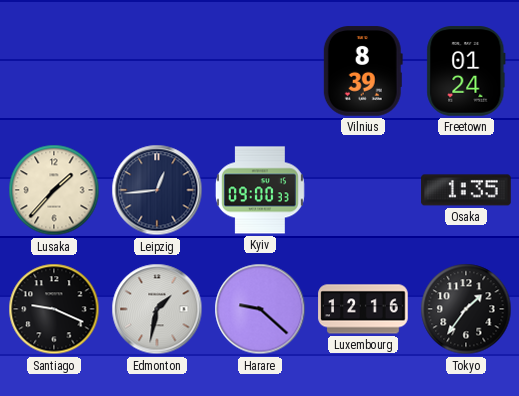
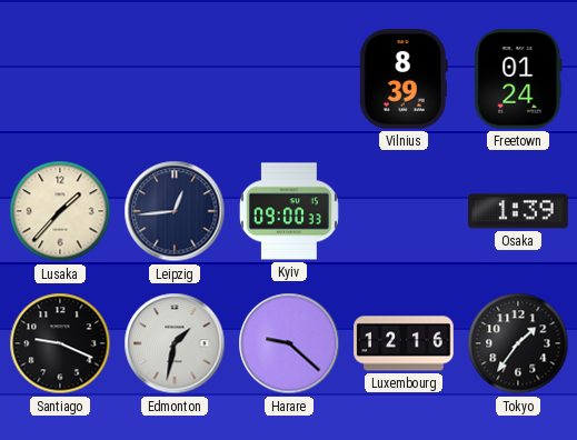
Osaka: 1:35 -> 1:39 (518, 211)
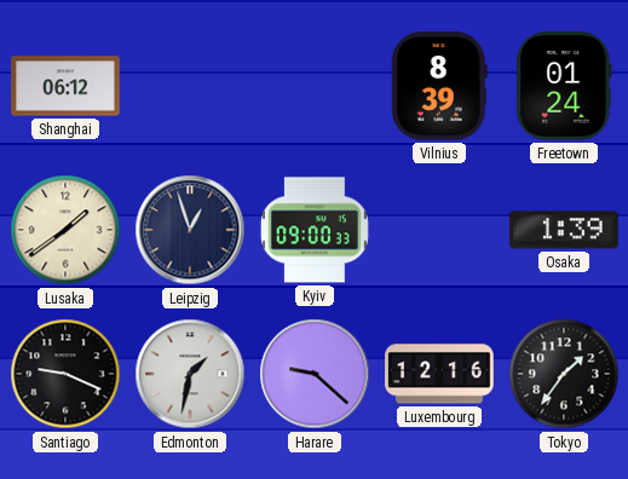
Shanghai: none -> 06:12 (65, 86)
Lusaka: 1:37 -> 1:39 (65, 230)
Leipzig: 12:44 -> 12:57 (190, 230)
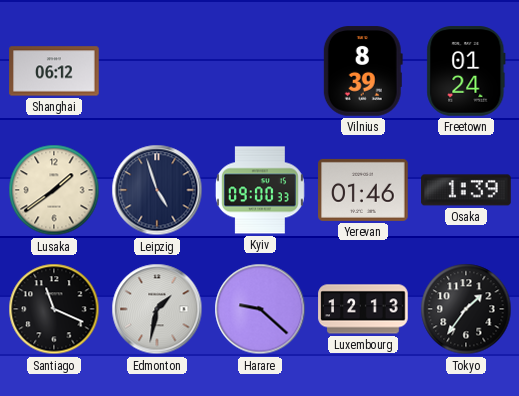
Leipzig: 12:57 -> 4:57 (157, 190)
Yerevan: none -> 01:46 (363, 190)
Santiago: 9:19 -> 11:19 (54, 309)
Luxembourg: 12:16 -> 12:13 (363, 309)
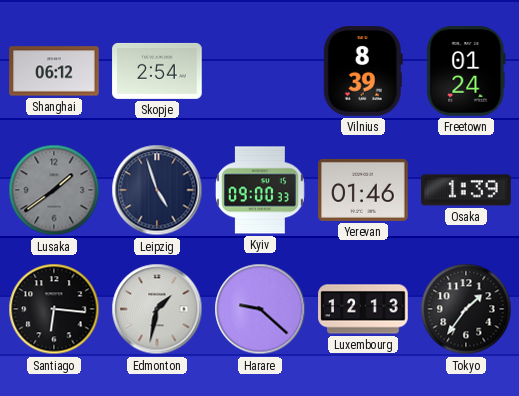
Skopje: none -> 2:54 (157, 71)
Lusaka dial: cream -> grey (54, 190)
Santiago: 11:19 -> 6:16 (54, 309)
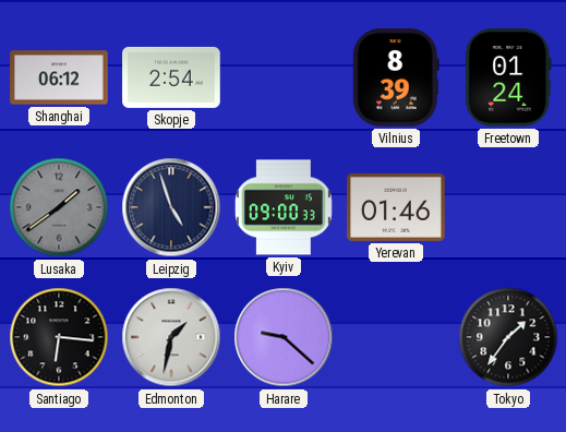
Osaka: 1:39 -> none (466, 190)
Luxembourg: 12:13 -> none (363, 309)
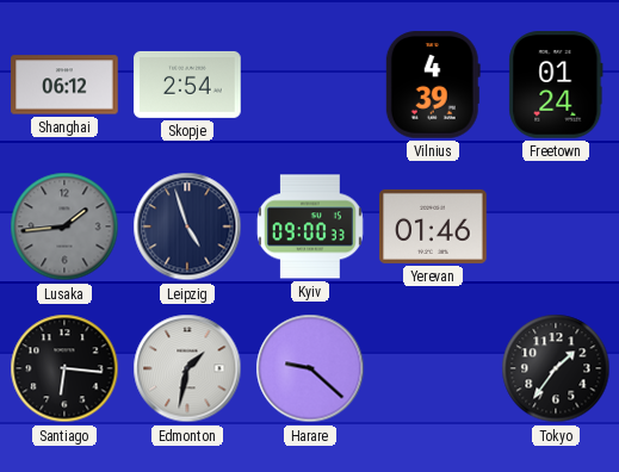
Vilnius: 8:39 -> 4:39 (433, 85)
Lusaka: 1:39 -> 1:44 (64, 226)
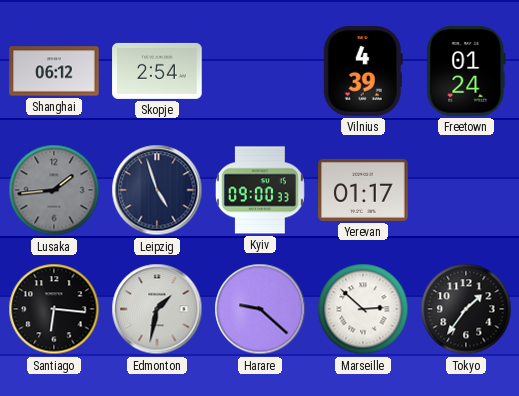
Yerevan: 01:46 -> 01:17 (363, 190)
Marseille: none -> 2:52 (363, 309)
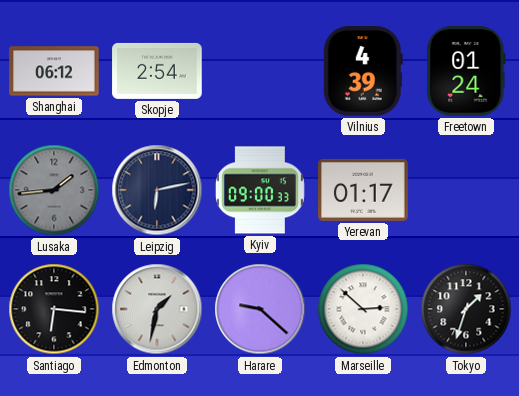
Leipzig: 4:57 -> 6:13 (157, 190)
Tokyo: 1:36 -> 1:33 (466, 309)
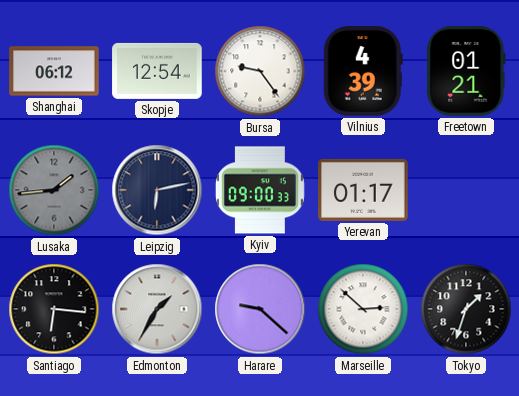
Skopje: 2:54 -> 12:54 (157, 71)
Bursa: none -> 9:24 (260, 71)
Freetown: 01:24 -> 01:21 (466, 71)
Edmonton: 1:32 -> 1:35 (157, 309)
